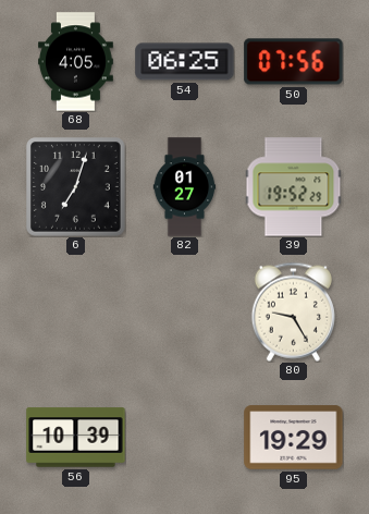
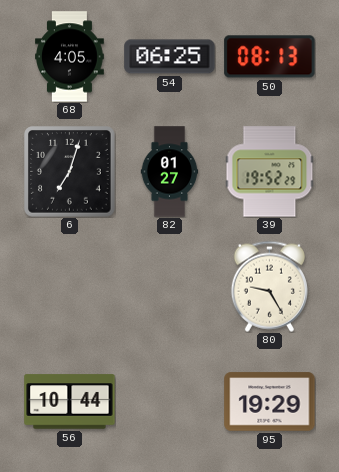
50: 07:56 -> 08:13 (270, 57)
56: 10:39 -> 10:44 (70, 402)
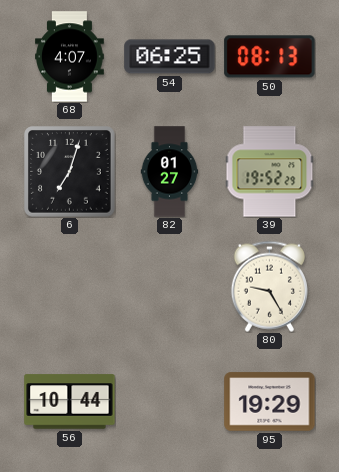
68: 4:05 -> 4:07 (70, 57)
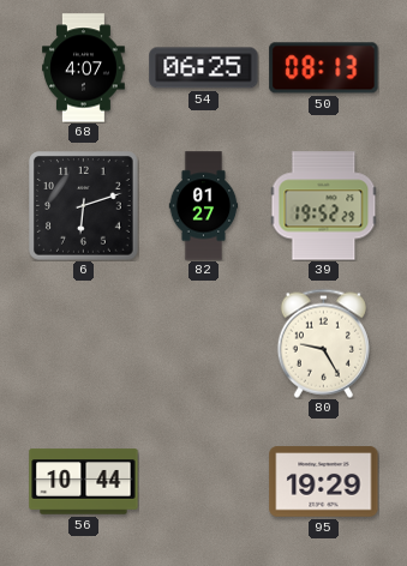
6: 7:03 -> 6:12 (84, 206)
